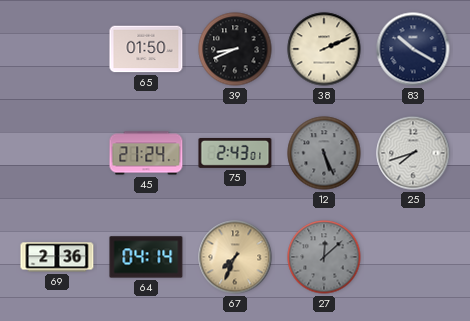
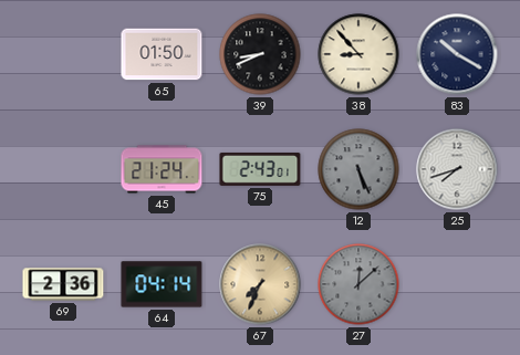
38: 2:11 -> 8:53 (358, 54)
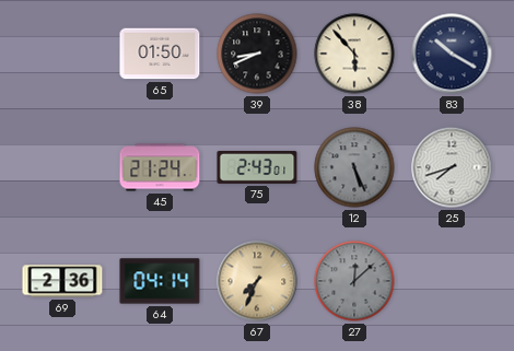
38: 8:53 -> 5:53 (354, 54)
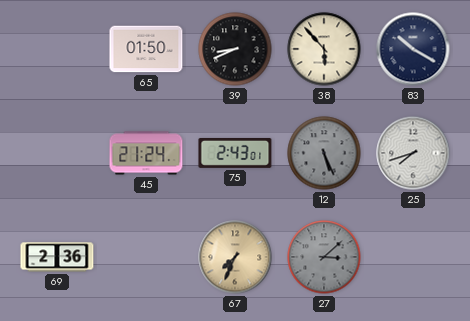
64: 04:14 -> none (160, 281)
27: 12:08 -> 3:08 (324, 257)
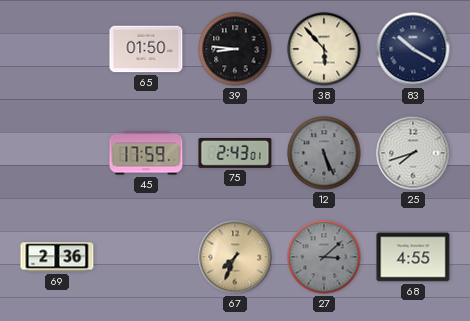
39: 8:41 -> 8:46 (235, 49)
45: 21:24 -> 17:59 (146, 153)
68: none -> 4:55 (413, 257)
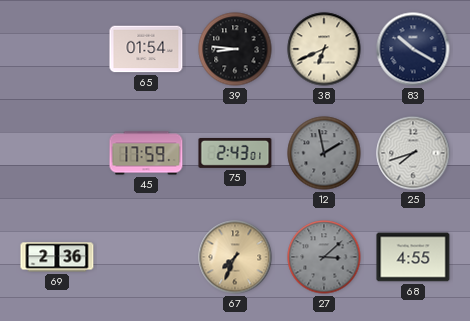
65: 01:50 -> 01:54 (146, 49)
38: 5:53 -> 6:41 (324, 49)
12: 5:26 -> 1:58 (324, 153)
